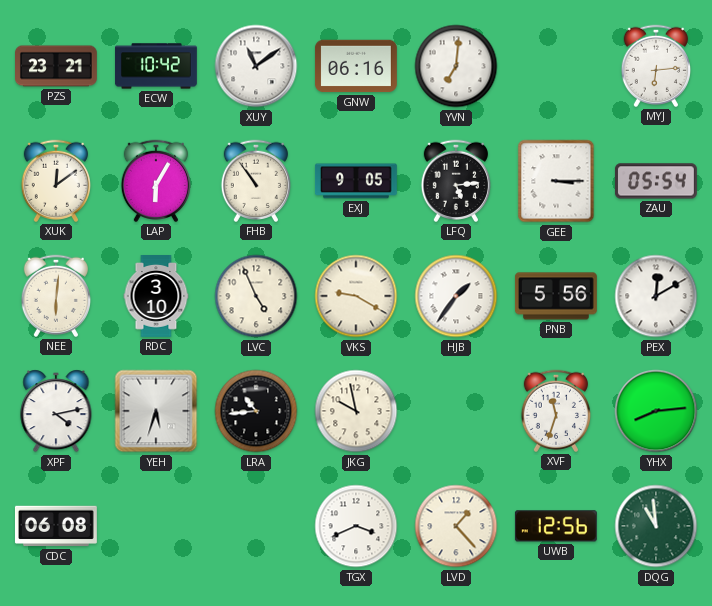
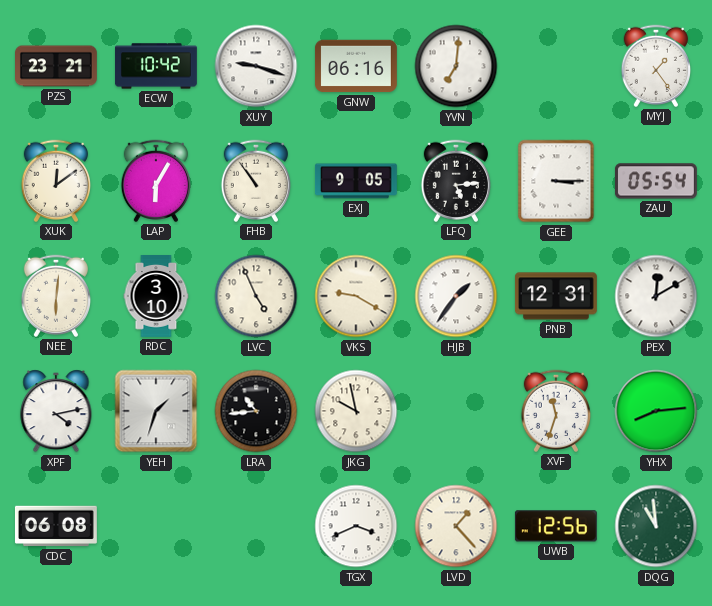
XUY: 11:09 -> 9:18 (256, 66)
MYJ: 6:14 -> 1:24 (655, 66)
PNB: 5:56 -> 12:31 (556, 296)
YEH: 5:33 -> 1:33 (156, 411)
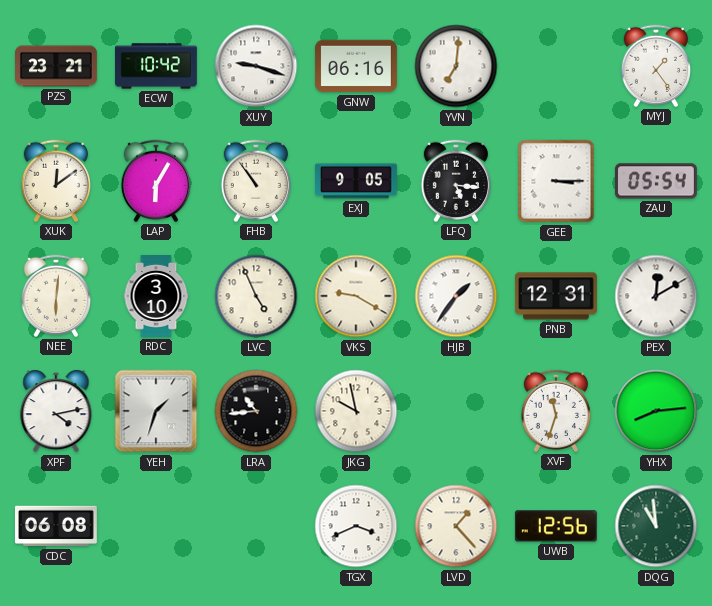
LFQ: 5:14 -> 5:16 (455, 181)
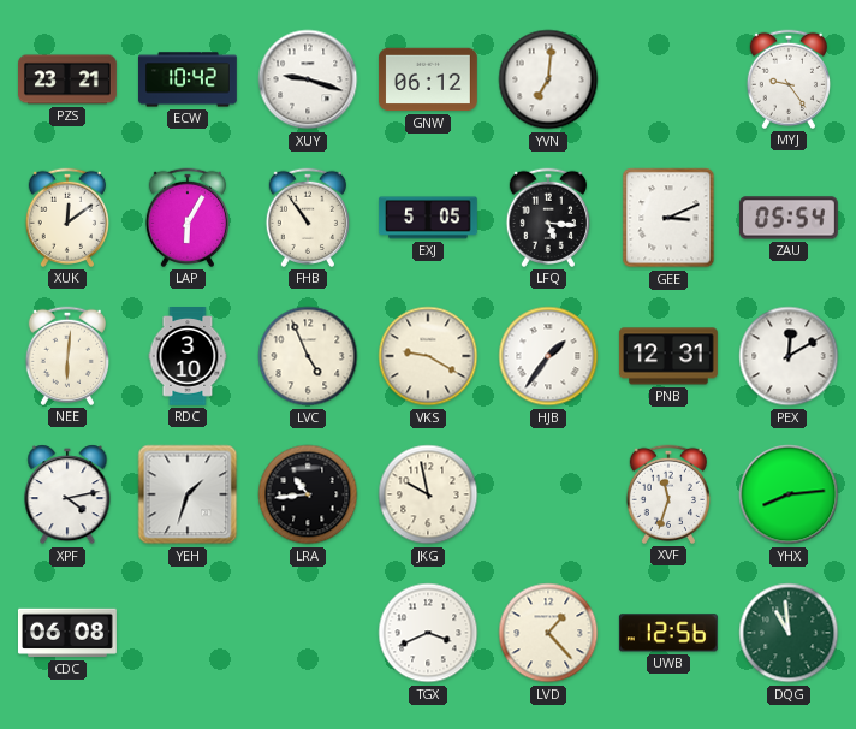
GNW: 06:16 -> 06:12 (428, 79)
MYJ: 1:24 -> 9:24 (787, 79)
EXJ: 9:05 -> 5:05 (428, 218)
GEE: 3:15 -> 3:11 (668, 218)
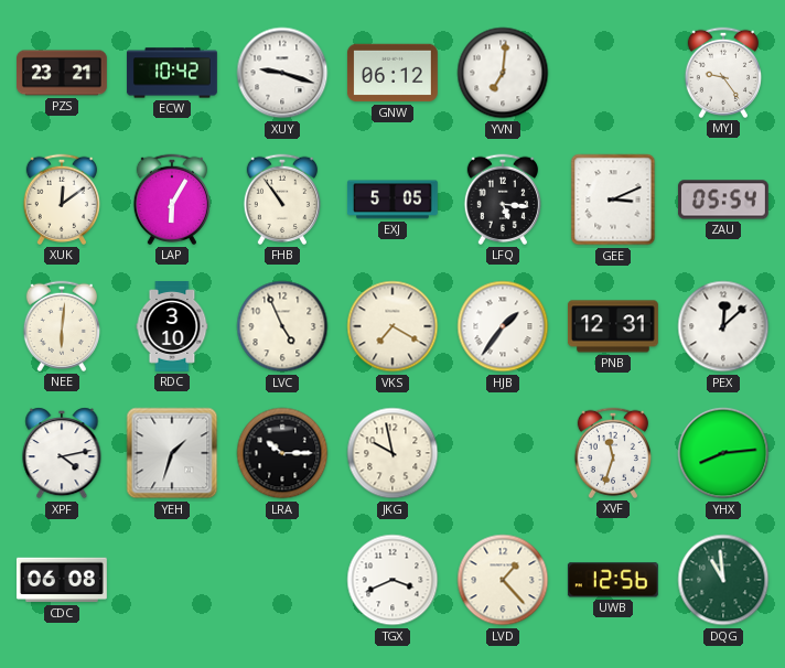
VKS: 9:20 -> 7:20 (392, 326)
PEX: 12:10 -> 12:08 (723, 326)
LRA: 10:44 -> 10:15 (282, 453)
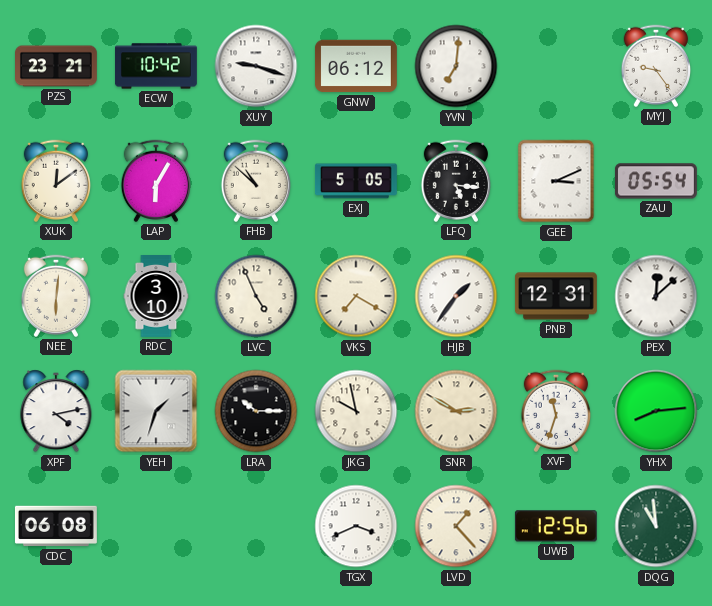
FHB: 10:54 -> 10:52 (255, 181)
SNR: none -> 2:50 (456, 411)
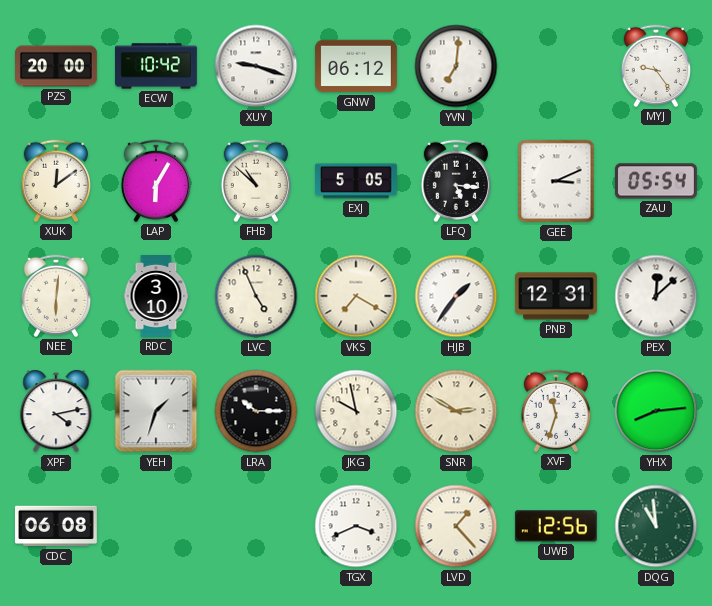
PZS: 23:21 -> 20:00 (57, 66)
